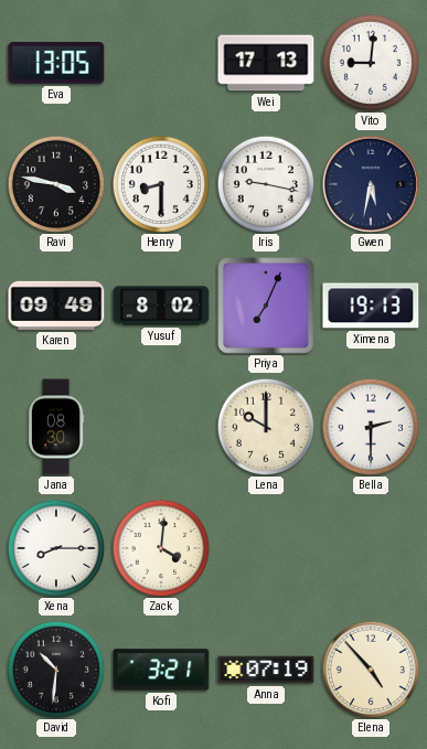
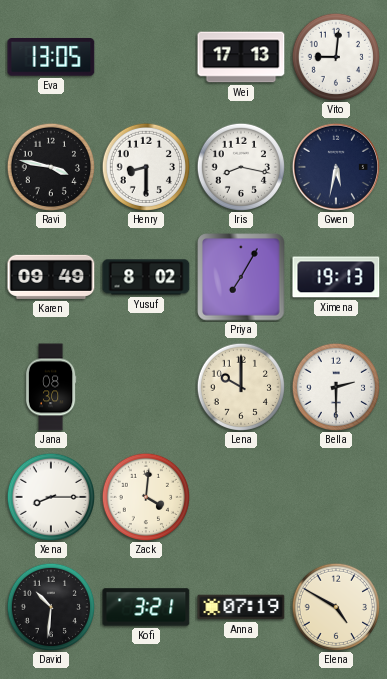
Iris: 9:17 -> 8:17 (240, 166)
Priya: 7:04 -> 7:05 (241, 277)
Elena: 4:53 -> 4:50 (335, 606)
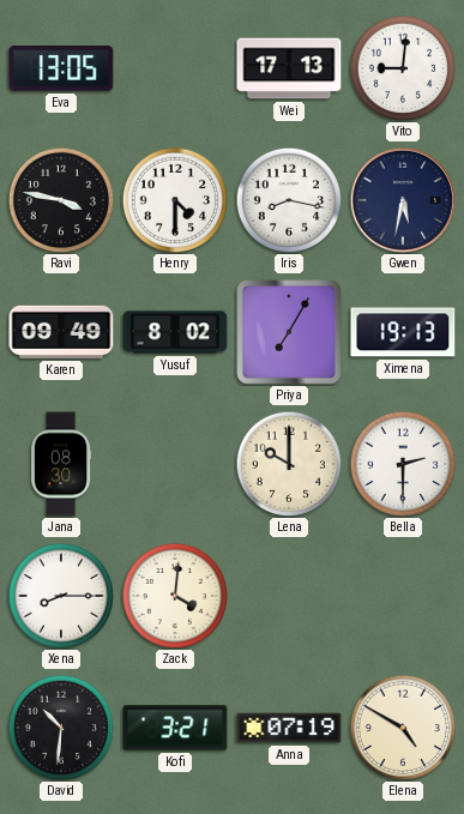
Henry: 8:30 -> 4:30 (174, 199)
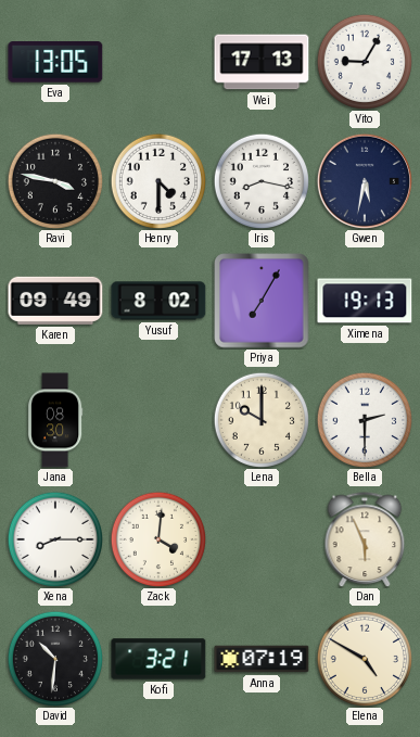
Vito: 9:01 -> 9:05 (364, 61)
Dan: none -> 5:56 (365, 539)
